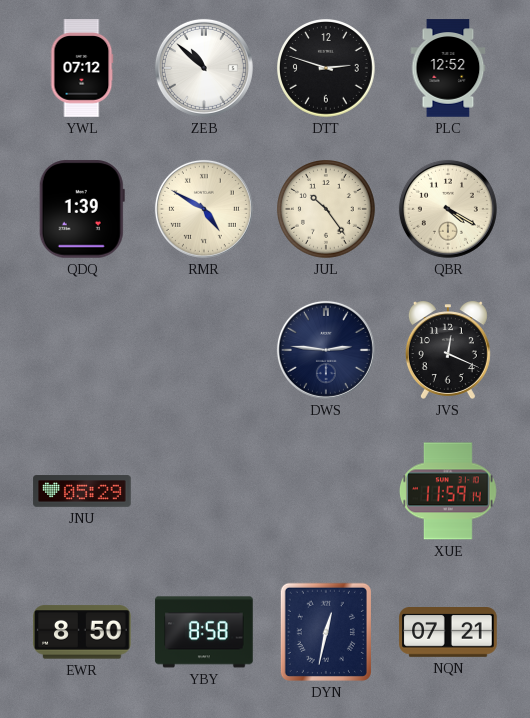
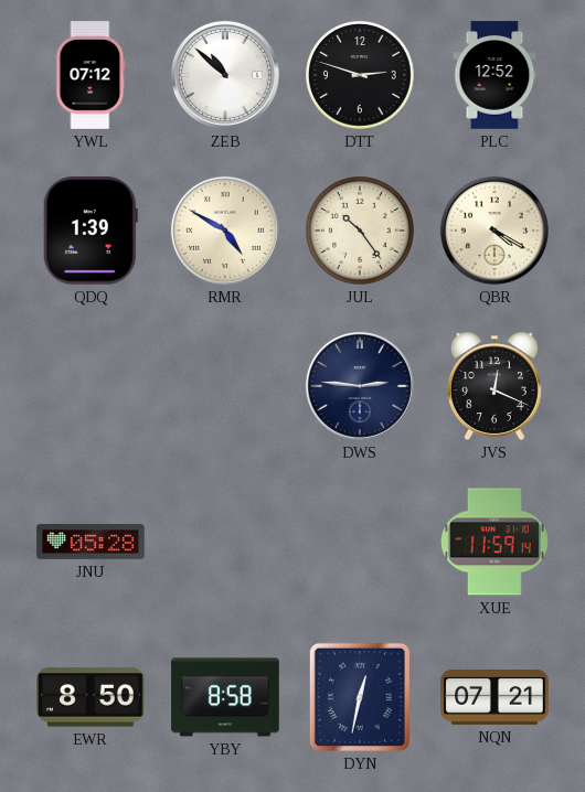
JNU: 05:29 -> 05:28 (91, 542)
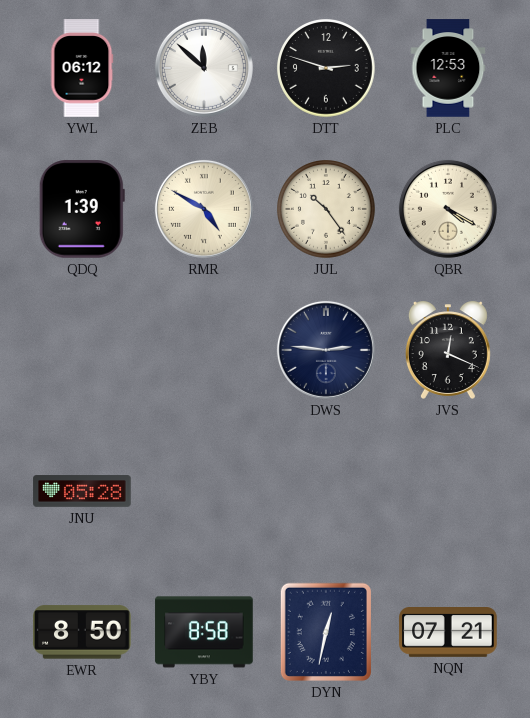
YWL: 07:12 -> 06:12 (82, 68)
ZEB: 10:52 -> 11:52 (204, 68)
PLC: 12:52 -> 12:53 (448, 68)
XUE: 11:59 -> none (494, 542)
